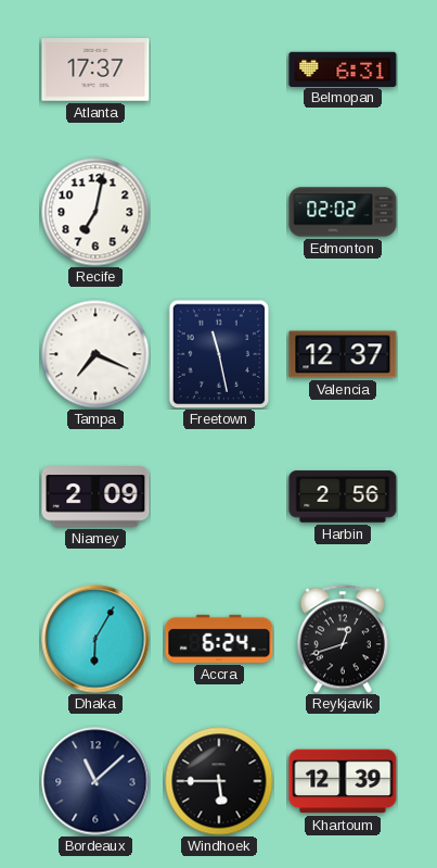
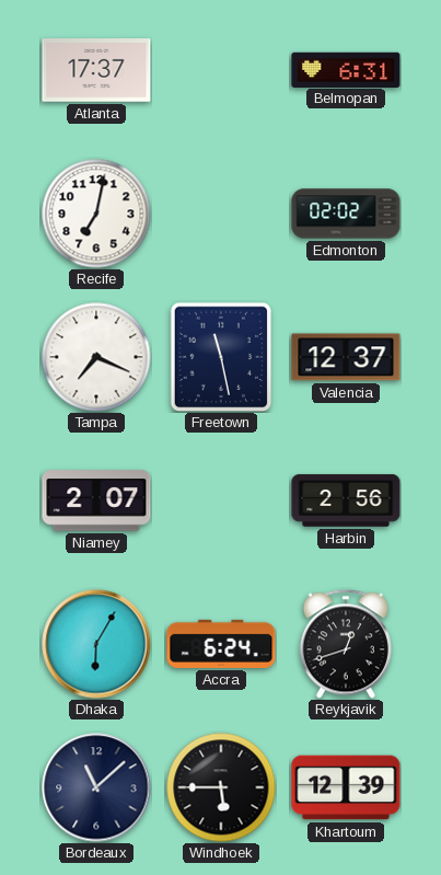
Niamey: 2:09 -> 2:07 (96, 500)
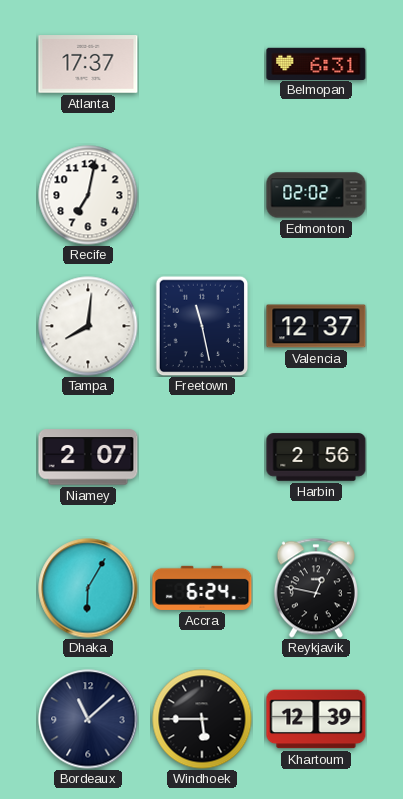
Tampa: 7:19 -> 8:01 (88, 326)
Reykjavik: 12:42 -> 12:47 (316, 588)
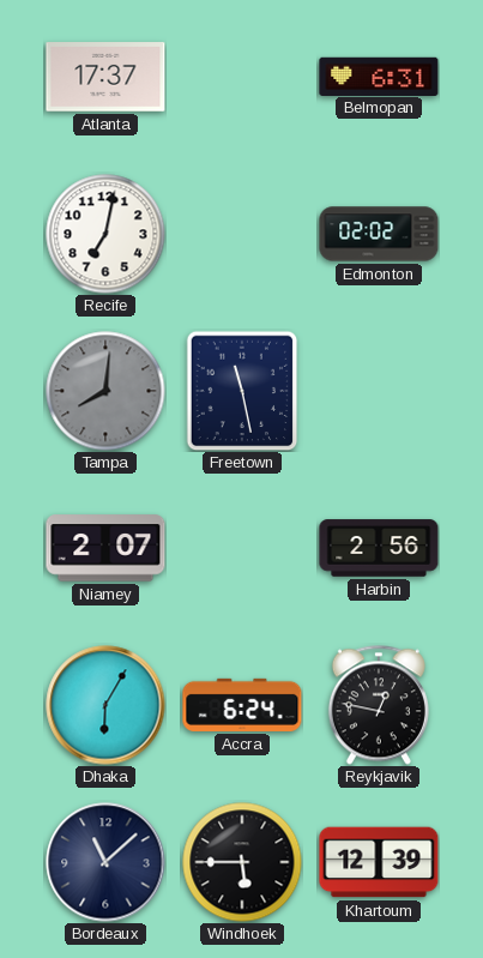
Tampa dial: white -> grey (105, 391)
Valencia: 12:37 -> none (316, 326)
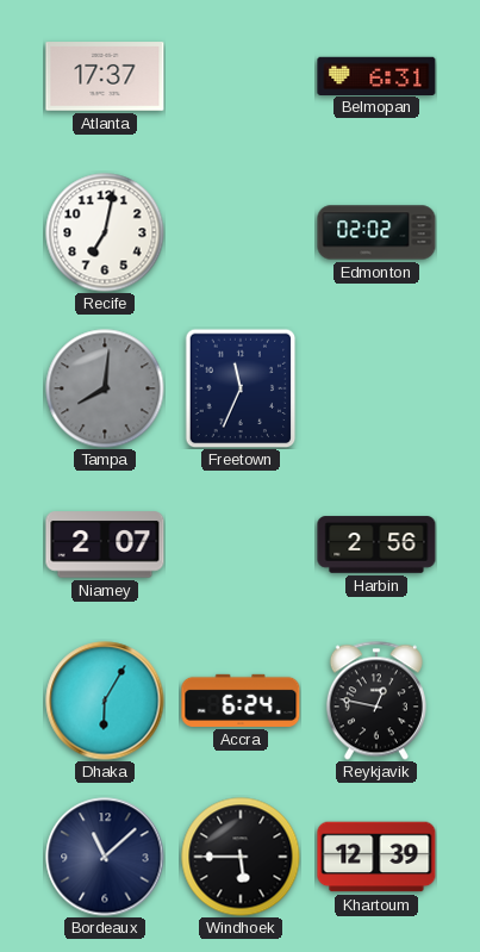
Freetown: 11:28 -> 11:34 (241, 388)
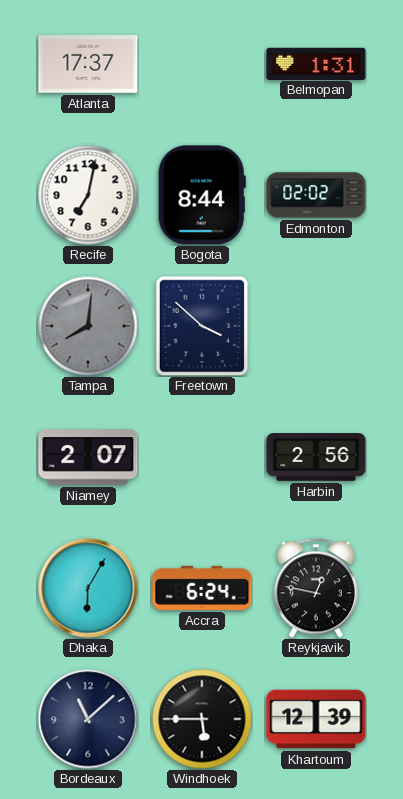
Belmopan: 6:31 -> 1:31 (316, 63)
Bogota: none -> 8:44 (202, 195)
Freetown: 11:34 -> 3:52 (202, 326)
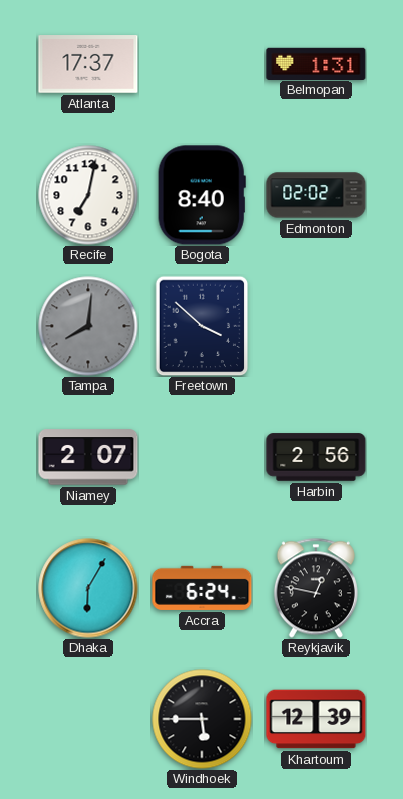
Bogota: 8:44 -> 8:40 (202, 195)
Bordeaux: 11:08 -> none (88, 719)
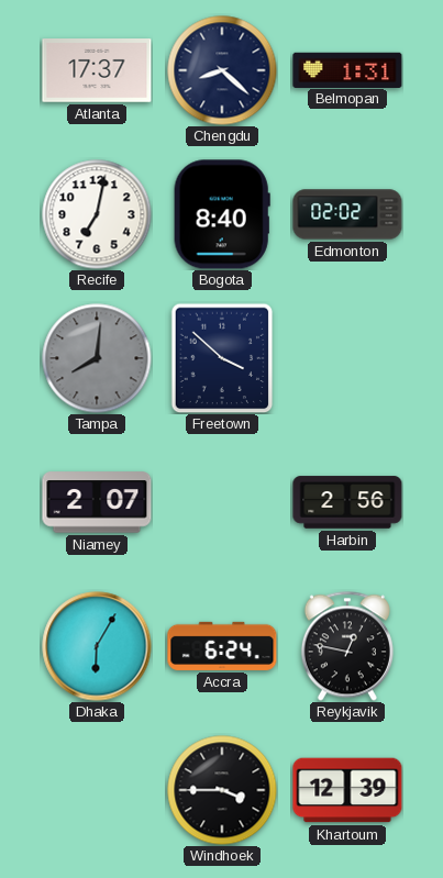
Chengdu: none -> 8:22 (222, 70)
Windhoek: 5:45 -> 3:45 (222, 790)
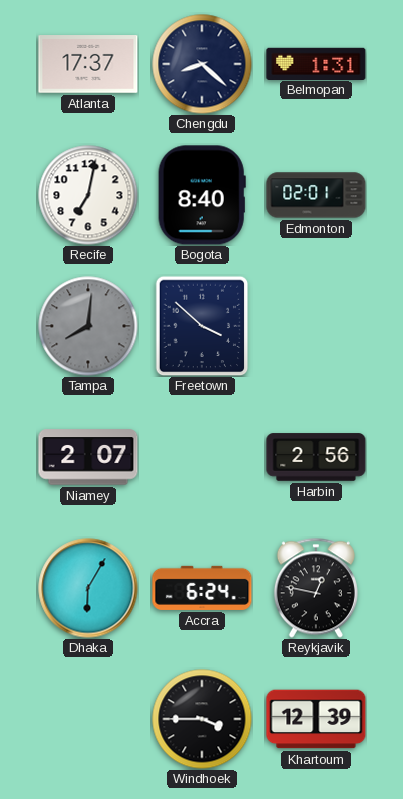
Edmonton: 02:02 -> 02:01 (316, 195)
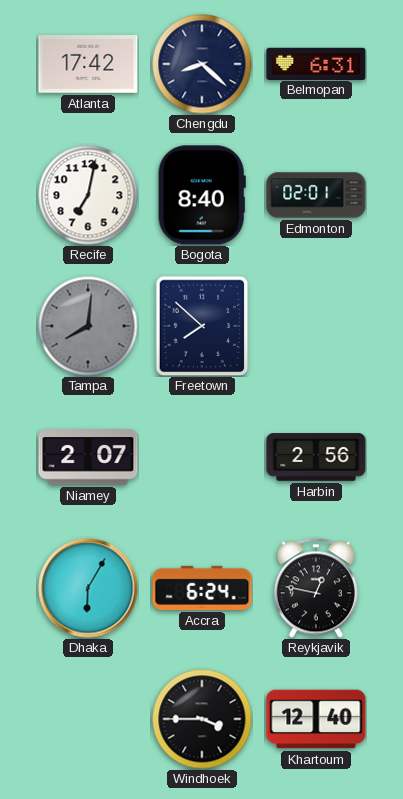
Atlanta: 17:37 -> 17:42 (88, 64)
Belmopan: 1:31 -> 6:31 (316, 63)
Freetown: 3:52 -> 7:52 (202, 326)
Khartoum: 12:39 -> 12:40 (316, 719)
